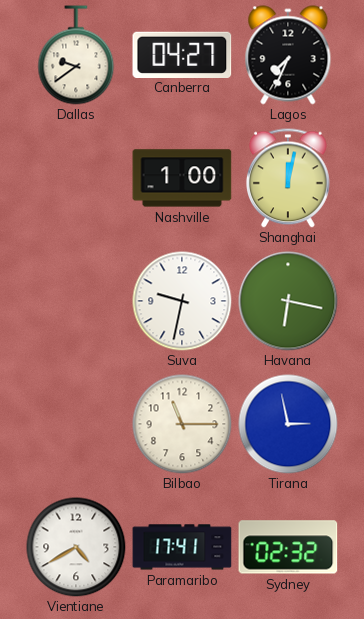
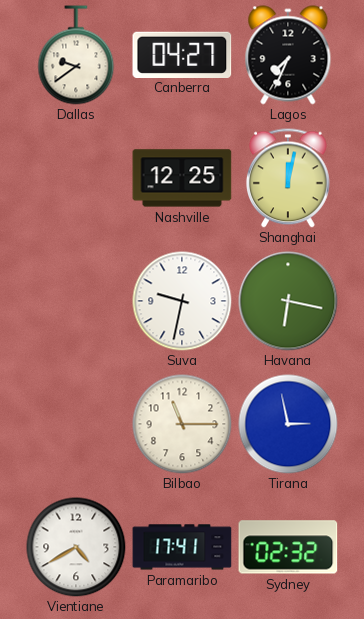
Nashville: 1:00 -> 12:25 (182, 178)
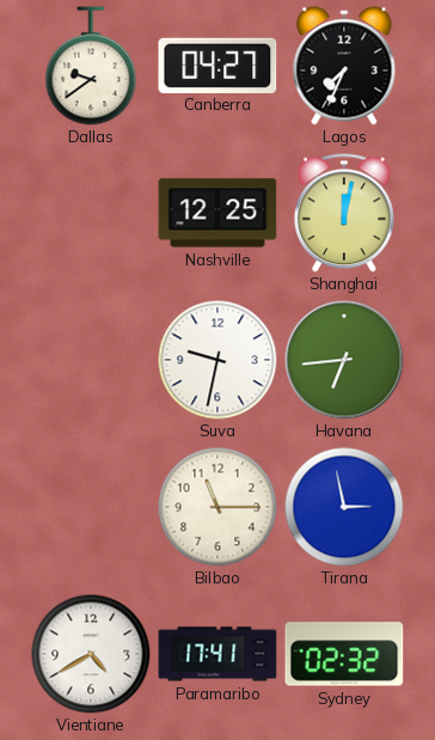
Havana: 6:17 -> 6:44 (344, 360)
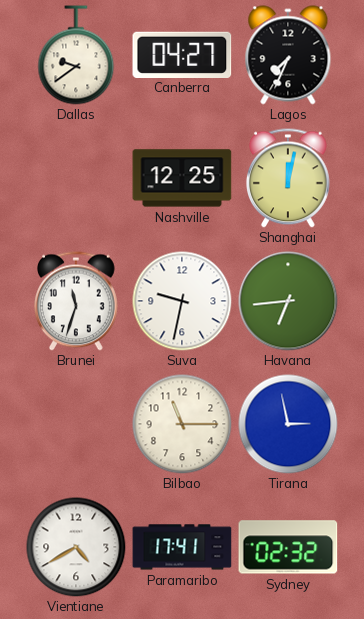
Brunei: none -> 11:33 (77, 301)
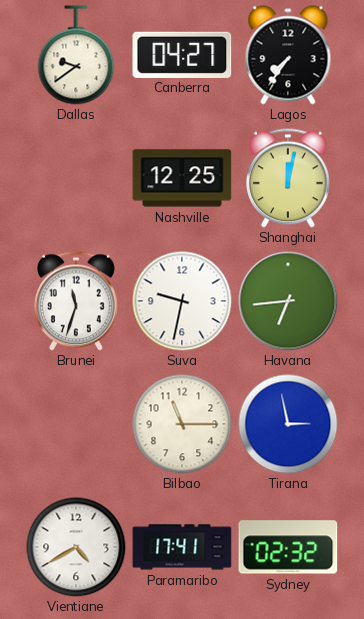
Lagos: 7:34 -> 7:36 (288, 55)
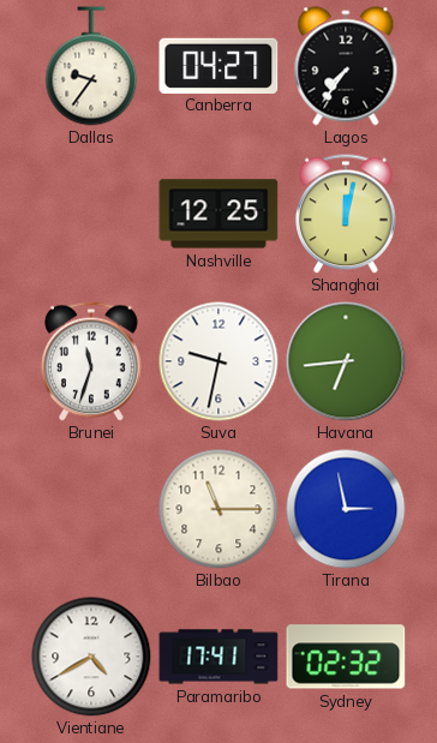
Dallas: 9:39 -> 9:36 (91, 66)
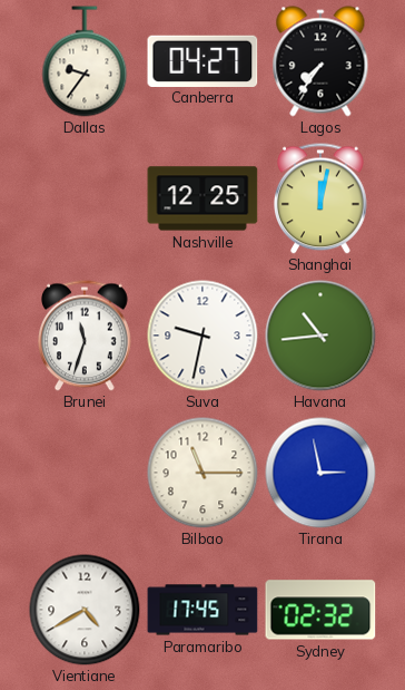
Havana: 6:44 -> 10:44 (320, 336)
Paramaribo: 17:41 -> 17:45 (202, 610)
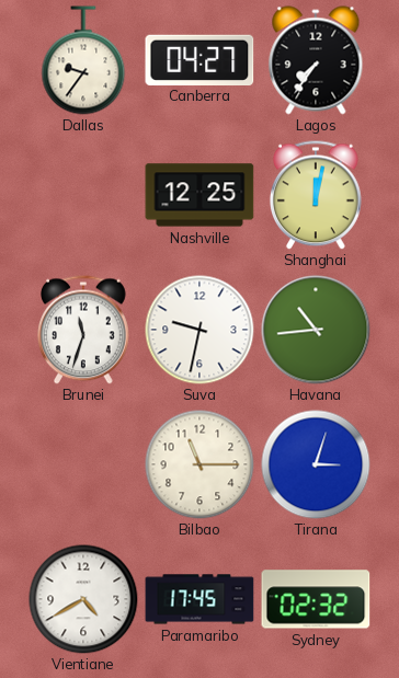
Tirana: 2:58 -> 3:03 (316, 464)
